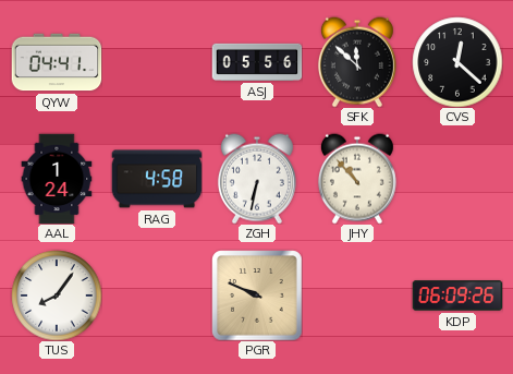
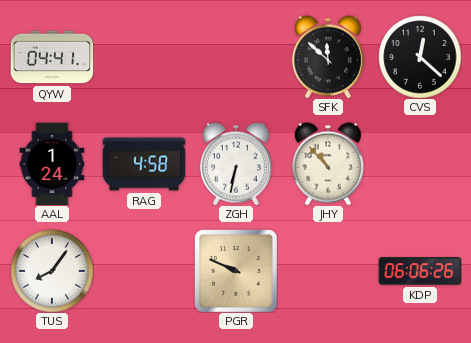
ASJ: 05:56 -> none (257, 62)
KDP: 06:09 -> 06:06 (420, 271)
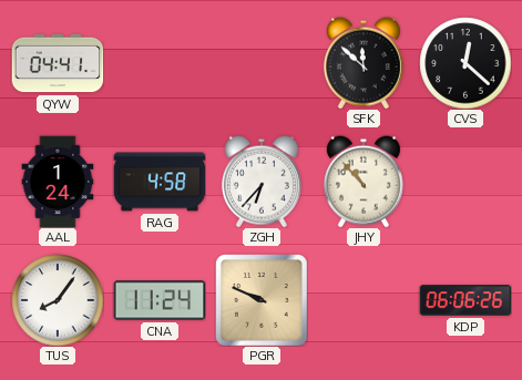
ZGH: 6:32 -> 6:37 (262, 182)
CNA: none -> 11:24 (160, 300)
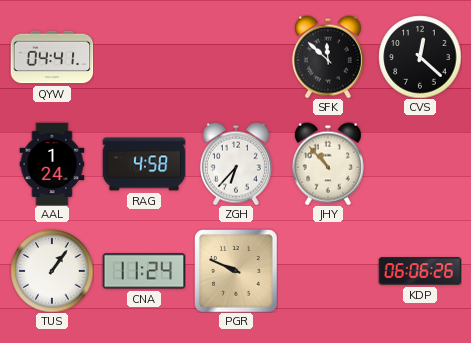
TUS: 8:06 -> 1:06 (52, 271)
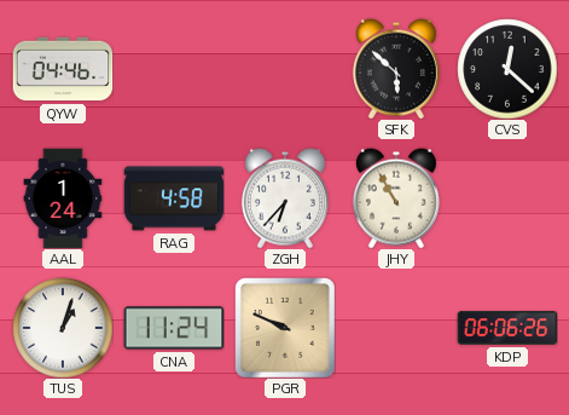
QYW: 04:41 -> 04:46 (63, 69)
SFK: 11:52 -> 5:52 (396, 69)
JHY: 10:53 -> 10:55 (396, 198)
TUS: 1:06 -> 1:03 (63, 328)
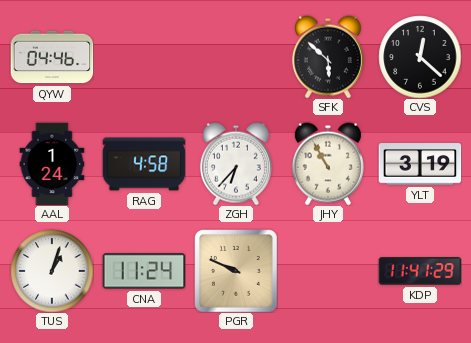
YLT: none -> 3:19 (420, 164)
KDP: 06:06 -> 11:41 (420, 271)
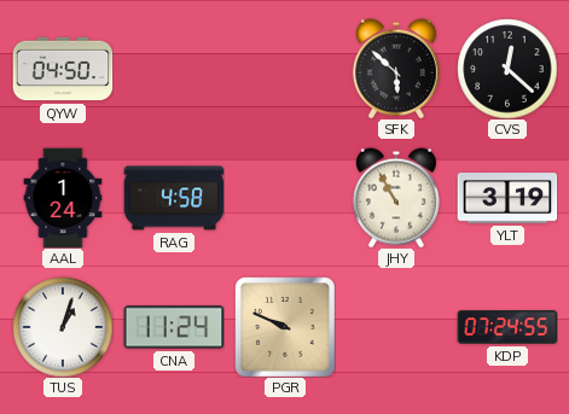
QYW: 04:46 -> 04:50 (63, 69)
ZGH: 6:37 -> none (236, 164)
KDP: 11:41 -> 07:24 (507, 327)
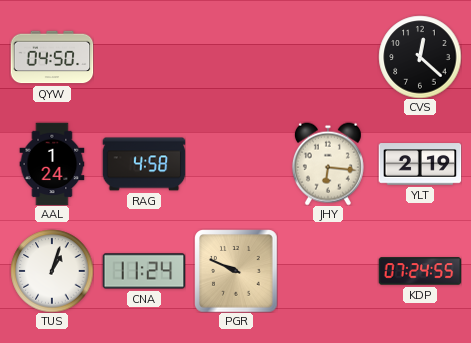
SFK: 5:52 -> none (396, 69)
JHY: 10:55 -> 6:16 (328, 164)
YLT: 3:19 -> 2:19 (420, 164)
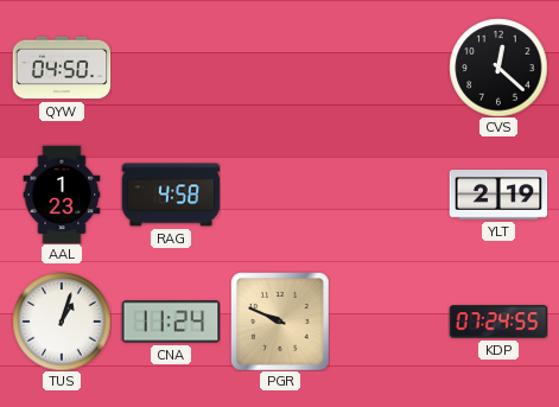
AAL: 1:24 -> 1:23 (62, 195)
JHY: 6:16 -> none (328, 164)
